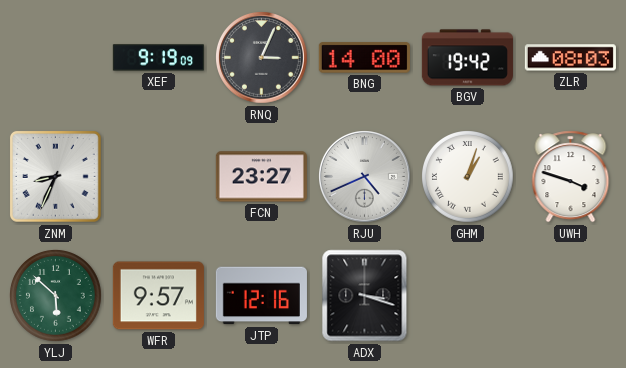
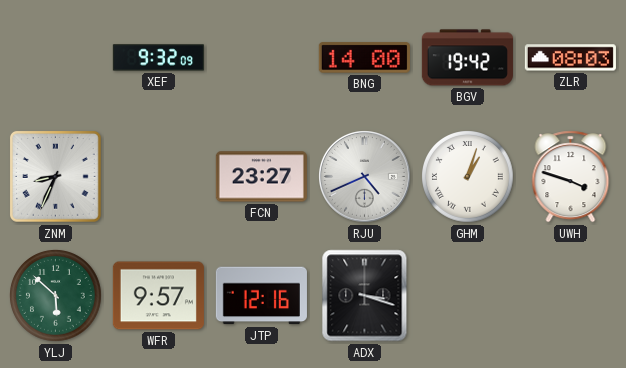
XEF: 9:19 -> 9:32 (158, 58)
RNQ: 3:04 -> none (262, 58)
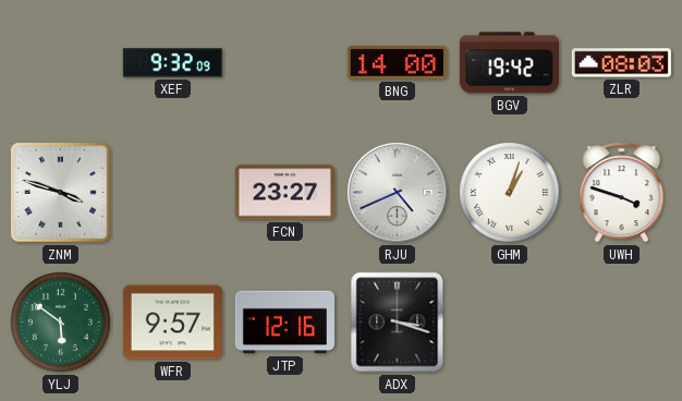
ZNM: 8:34 -> 3:48 (61, 193)
YLJ: 5:52 -> 5:51 (61, 323)
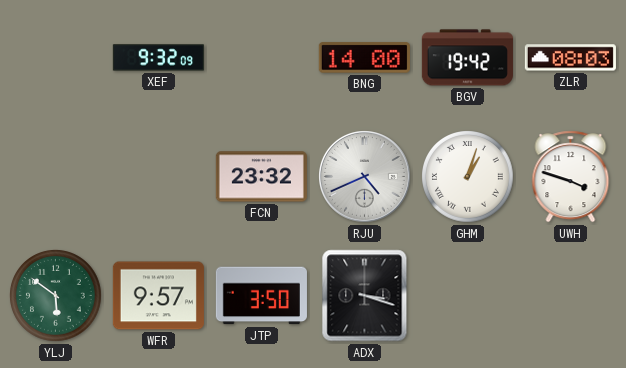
ZNM: 3:48 -> none (61, 193)
FCN: 23:27 -> 23:32 (261, 177)
JTP: 12:16 -> 3:50 (261, 296)
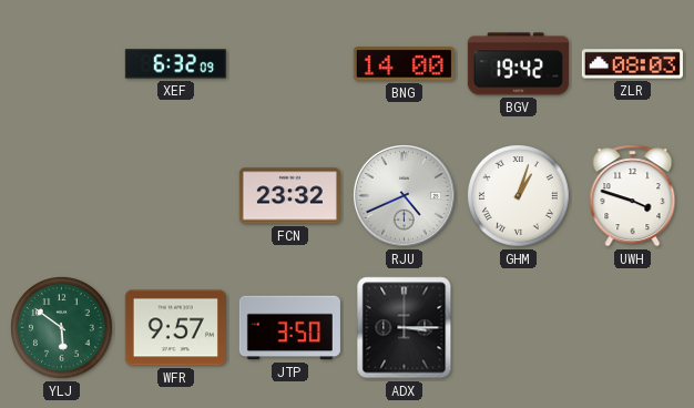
XEF: 9:32 -> 6:32 (175, 64)
ADX: 3:18 -> 3:15 (405, 328)
